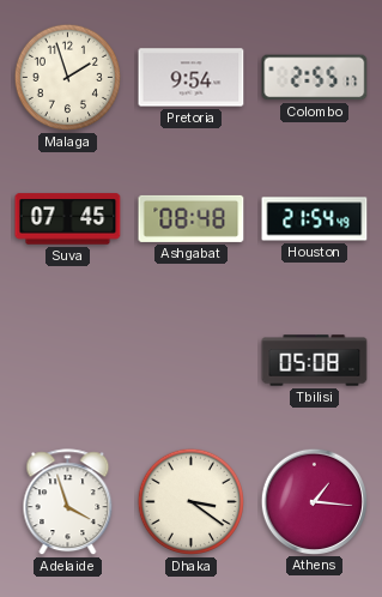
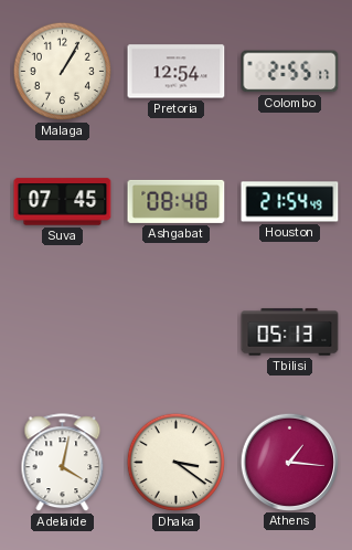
Malaga: 1:57 -> 1:05 (63, 72)
Pretoria: 9:54 -> 12:54 (177, 72)
Tbilisi: 05:08 -> 05:13 (290, 332)
Adelaide: 3:57 -> 4:02 (63, 463)
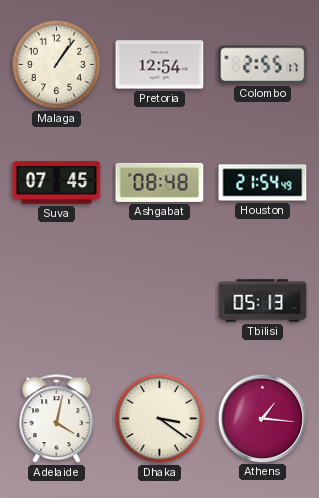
Malaga: 1:05 -> 1:06 (57, 65)
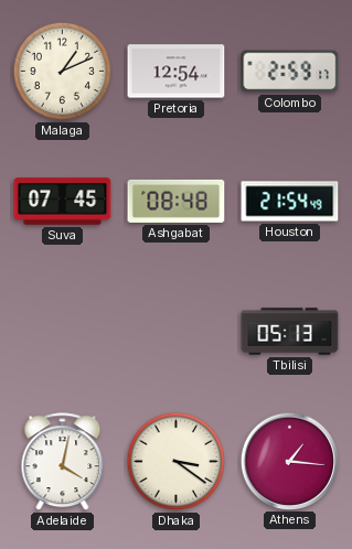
Malaga: 1:06 -> 1:11 (63, 72)
Colombo: 2:55 -> 2:59 (290, 72)
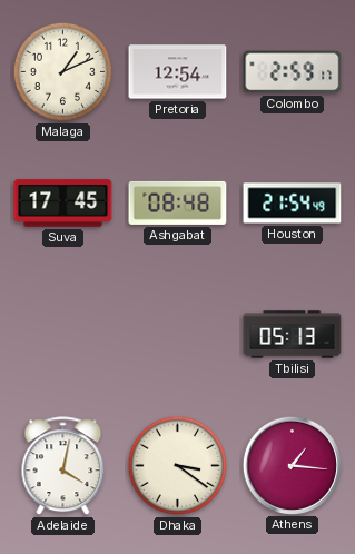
Suva: 07:45 -> 17:45 (63, 204)
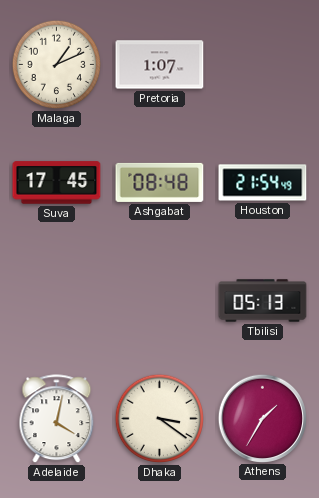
Pretoria: 12:54 -> 1:07 (160, 65)
Colombo: 2:59 -> none (293, 72)
Athens: 1:16 -> 1:35 (262, 418)
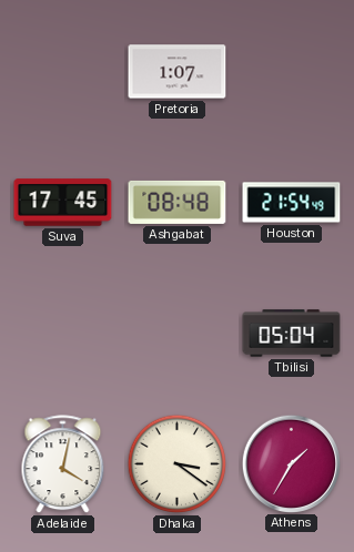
Malaga: 1:11 -> none (57, 65)
Tbilisi: 05:13 -> 05:04 (292, 334)
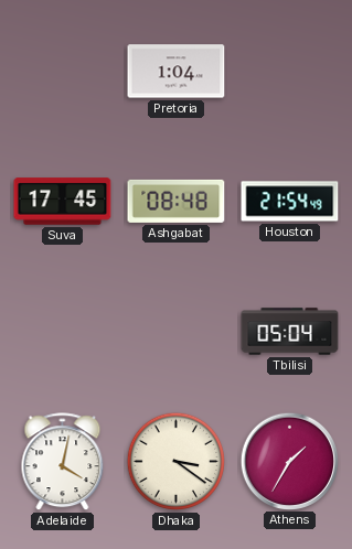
Pretoria: 1:07 -> 1:04 (177, 72)
